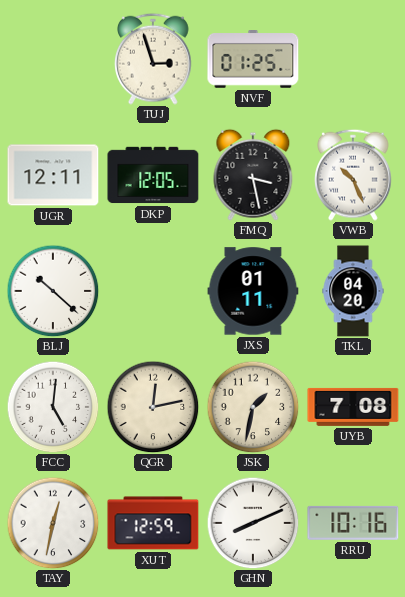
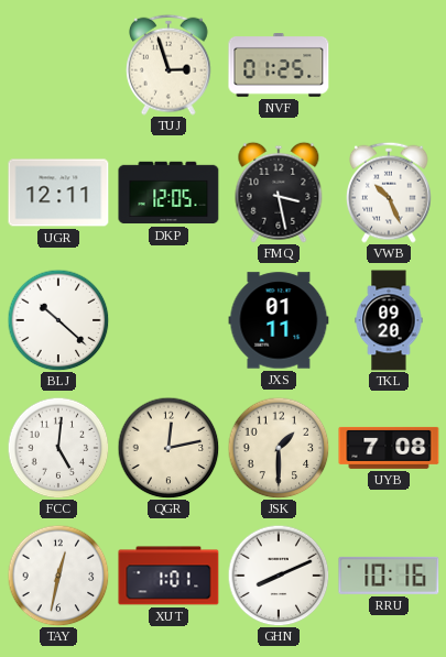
TKL: 04:20 -> 09:20 (389, 320)
JSK: 1:32 -> 1:30 (279, 448)
XUT: 12:59 -> 1:01 (168, 576)
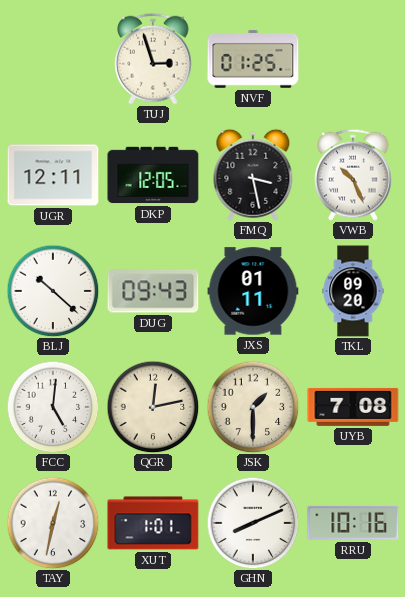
DUG: none -> 09:43 (153, 291)
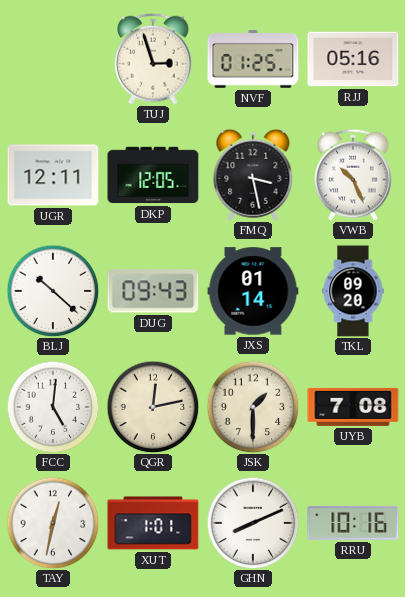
RJJ: none -> 05:16 (353, 59)
JXS: 01:11 -> 01:14 (253, 291)
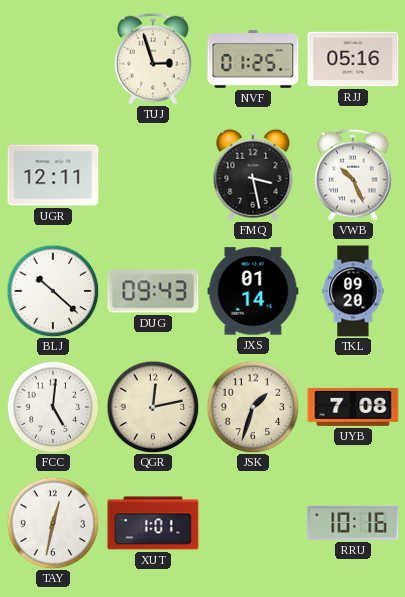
DKP: 12:05 -> none (153, 175)
JSK: 1:30 -> 1:33 (253, 407)
GHN: 8:11 -> none (253, 523)
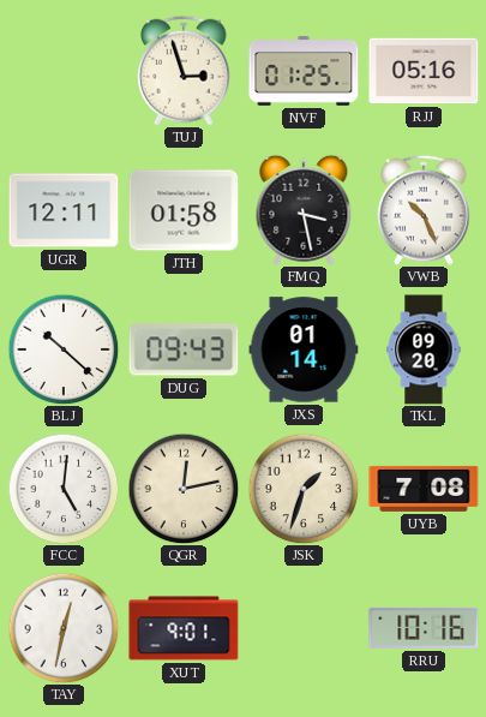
JTH: none -> 01:58 (184, 210)
XUT: 1:01 -> 9:01 (184, 628)
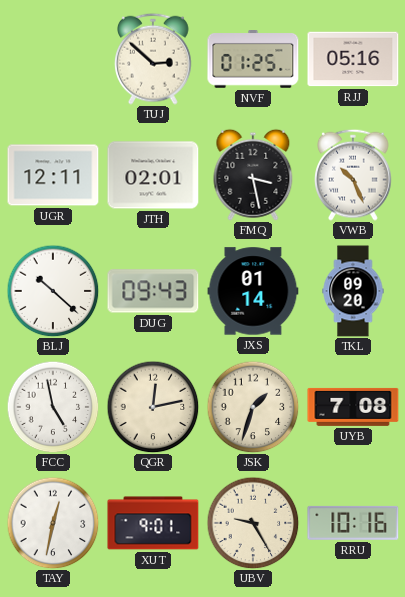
TUJ: 2:57 -> 2:52 (154, 59)
JTH: 01:58 -> 02:01 (153, 175)
FCC: 5:01 -> 4:58 (53, 407)
UBV: none -> 9:25 (253, 523)
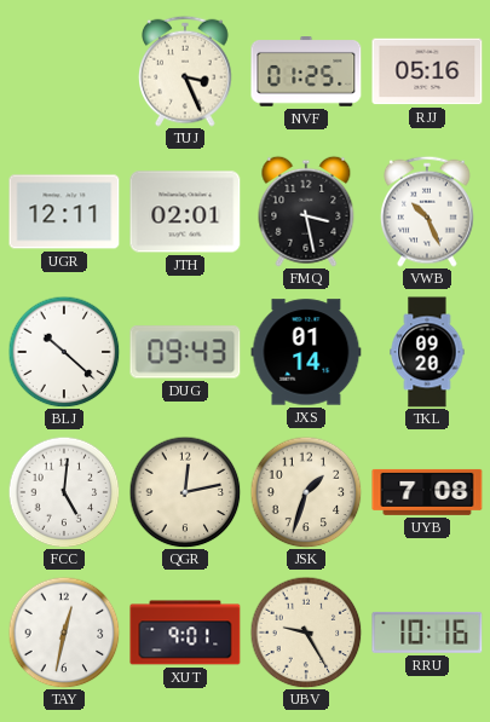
TUJ: 2:52 -> 3:26 (186, 71)
FCC: 4:58 -> 5:01 (64, 492)
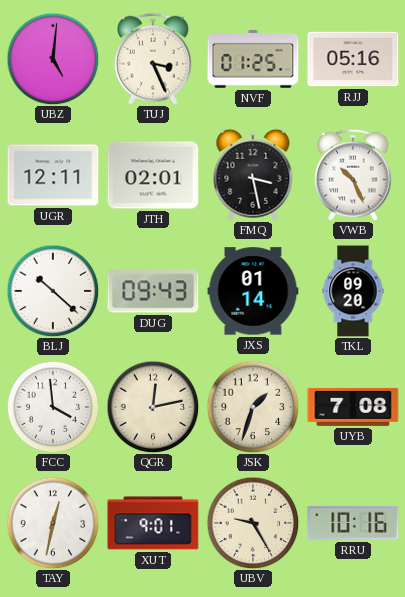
UBZ: none -> 5:01 (53, 59)
FCC: 5:01 -> 3:59 (53, 407)
